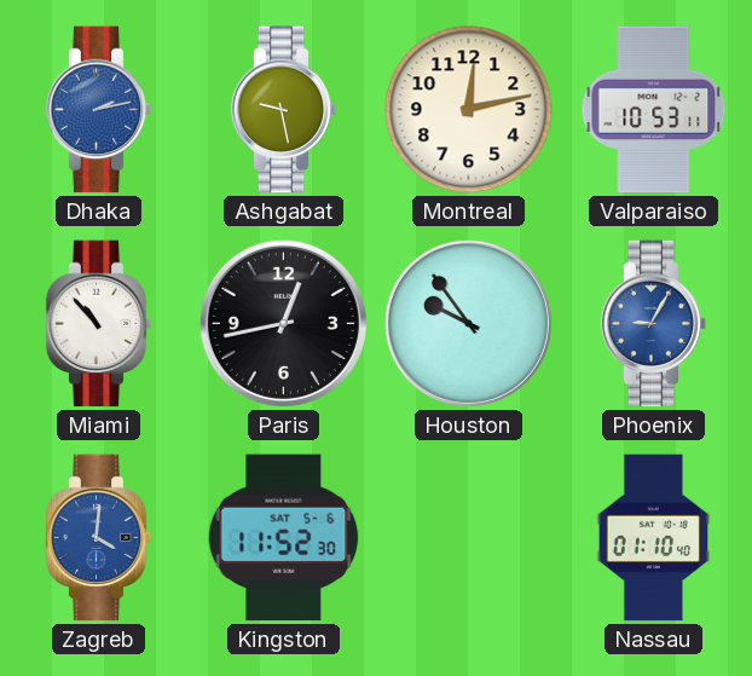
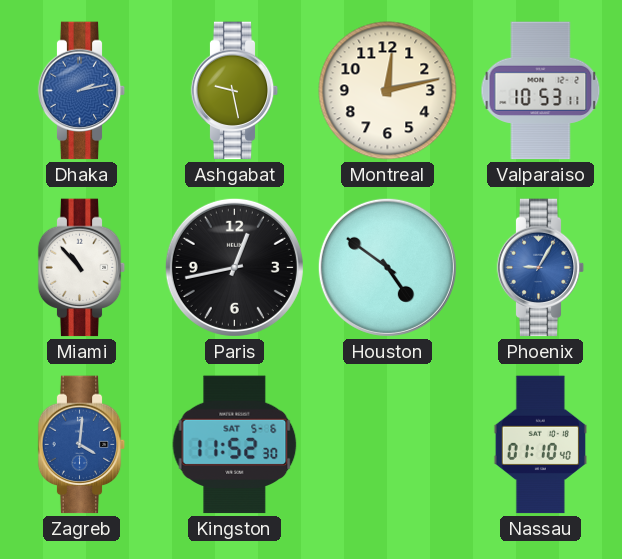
Houston: 9:54 -> 4:51 (387, 267)
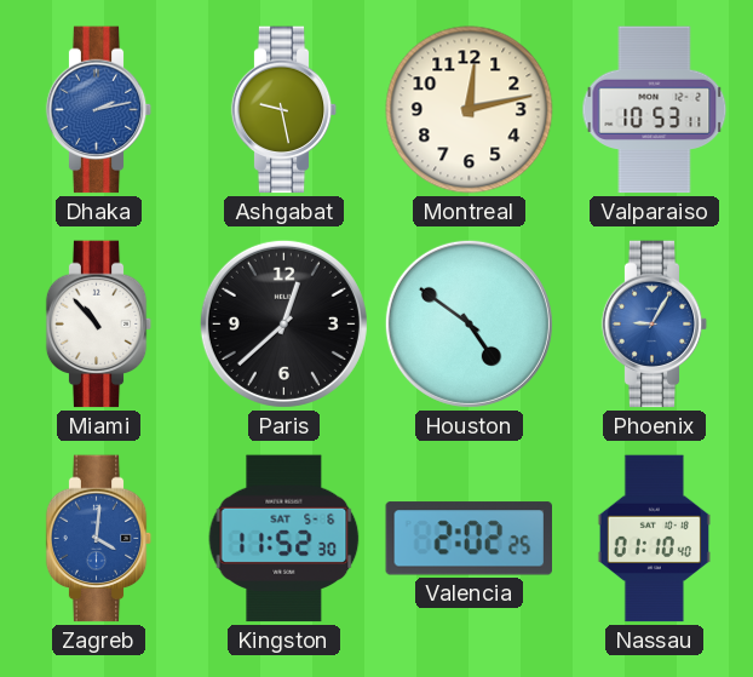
Paris: 12:43 -> 12:38 (283, 323)
Valencia: none -> 2:02 (469, 539)
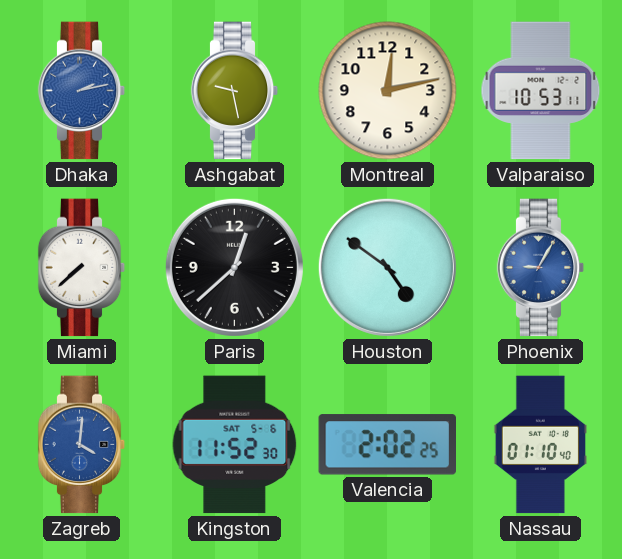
Miami: 10:53 -> 7:38 (82, 268)
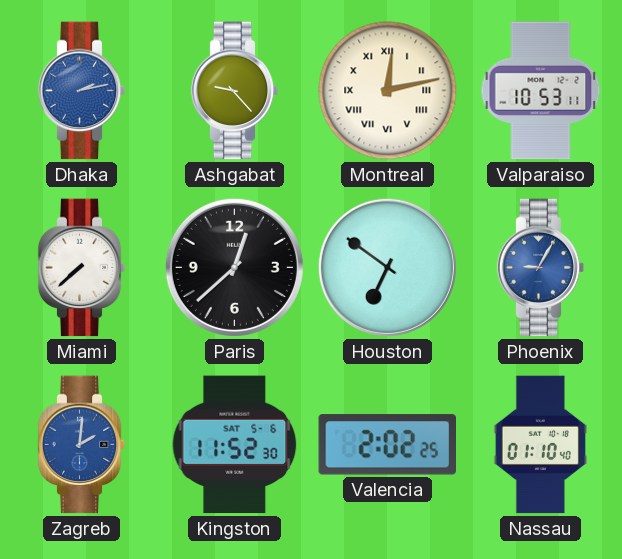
Ashgabat: 9:28 -> 9:23 (235, 91)
Montreal numerals: Arabic -> Roman (388, 91)
Houston: 4:51 -> 6:51 (387, 267)
Zagreb: 4:01 -> 2:01 (82, 445)
